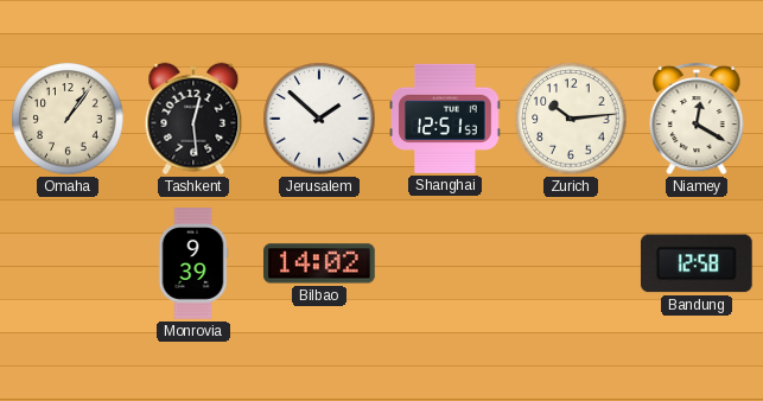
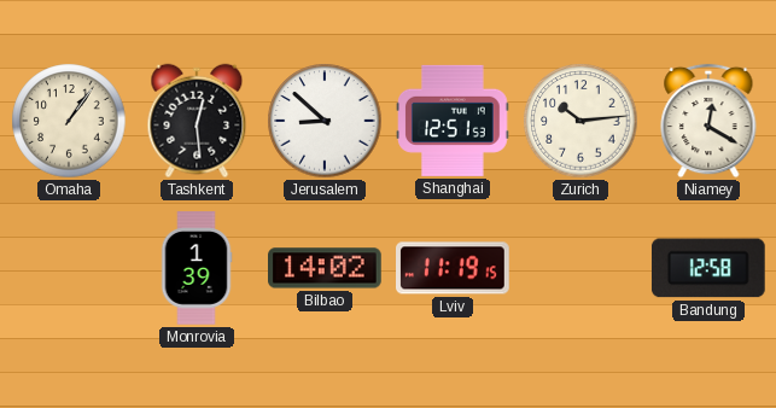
Jerusalem: 1:52 -> 8:52 (325, 121)
Monrovia: 9:39 -> 1:39 (197, 268)
Lviv: none -> 11:19 (454, 268)
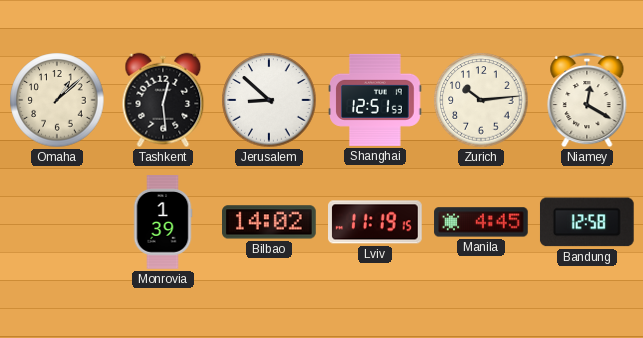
Omaha: 1:06 -> 1:08 (57, 100)
Manila: none -> 4:45 (481, 222)
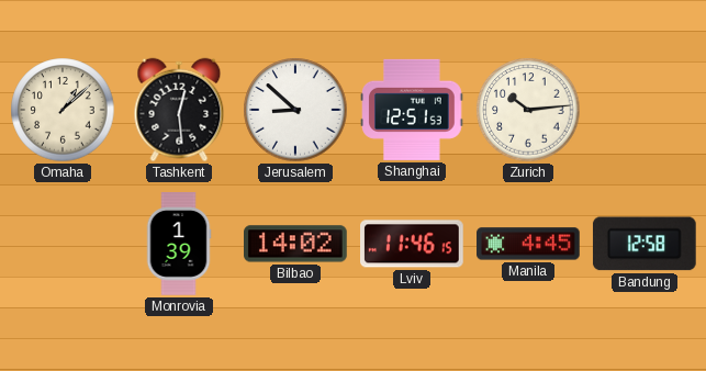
Niamey: 12:20 -> none (587, 100)
Lviv: 11:19 -> 11:46 (413, 244)
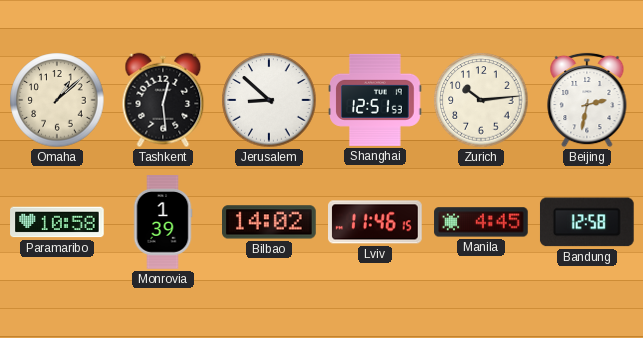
Beijing: none -> 2:32 (587, 100)
Paramaribo: none -> 10:58 (57, 222)
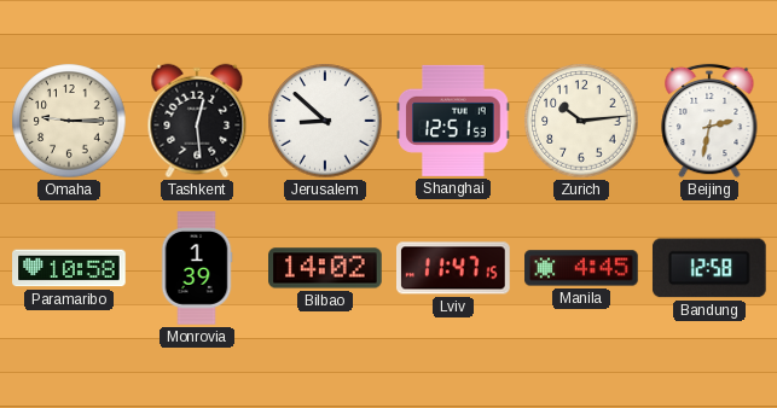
Omaha: 1:08 -> 9:15 (69, 121)
Lviv: 11:46 -> 11:47 (454, 268)
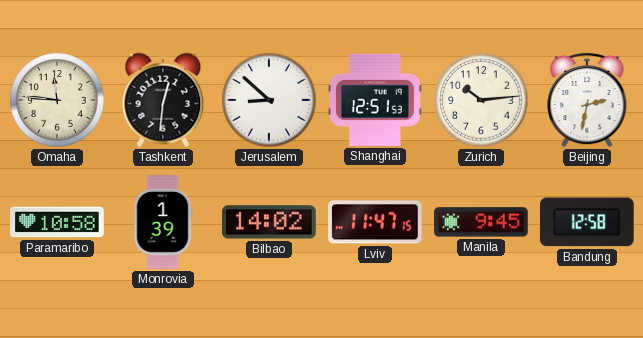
Omaha: 9:15 -> 11:46 (57, 100)
Tashkent: 12:29 -> 12:31 (163, 100)
Manila: 4:45 -> 9:45 (481, 222)
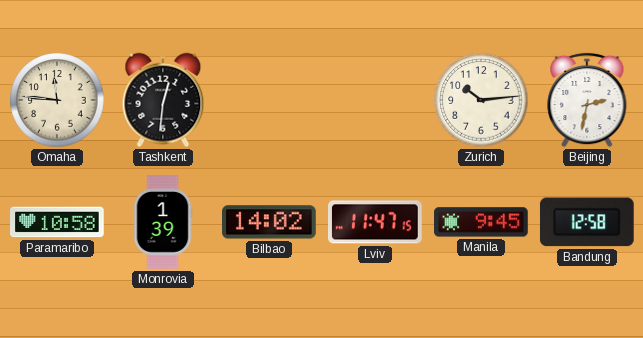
Jerusalem: 8:52 -> none (269, 100)
Shanghai: 12:51 -> none (375, 100)
